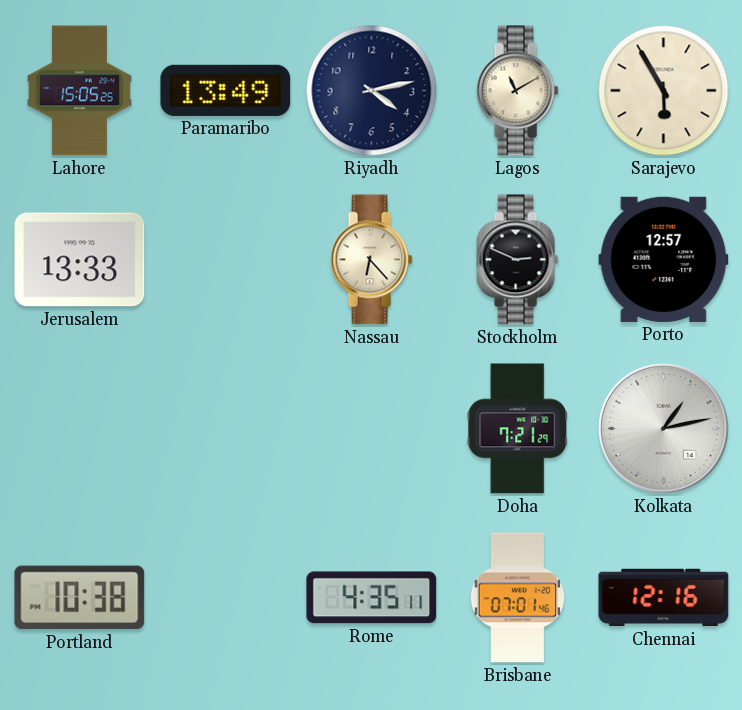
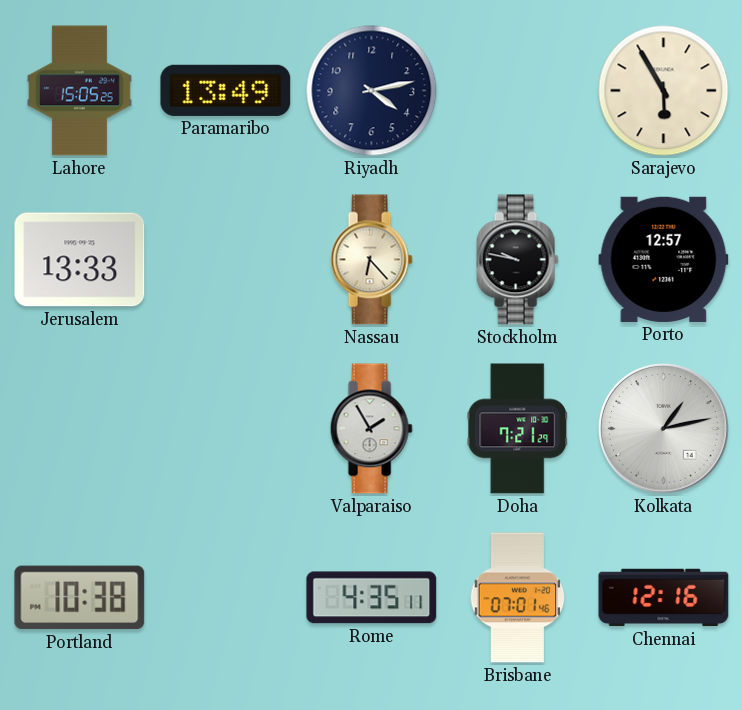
Lagos: 11:10 -> none (517, 91)
Stockholm: 2:49 -> 9:47 (517, 260)
Valparaiso: none -> 1:55 (371, 429)
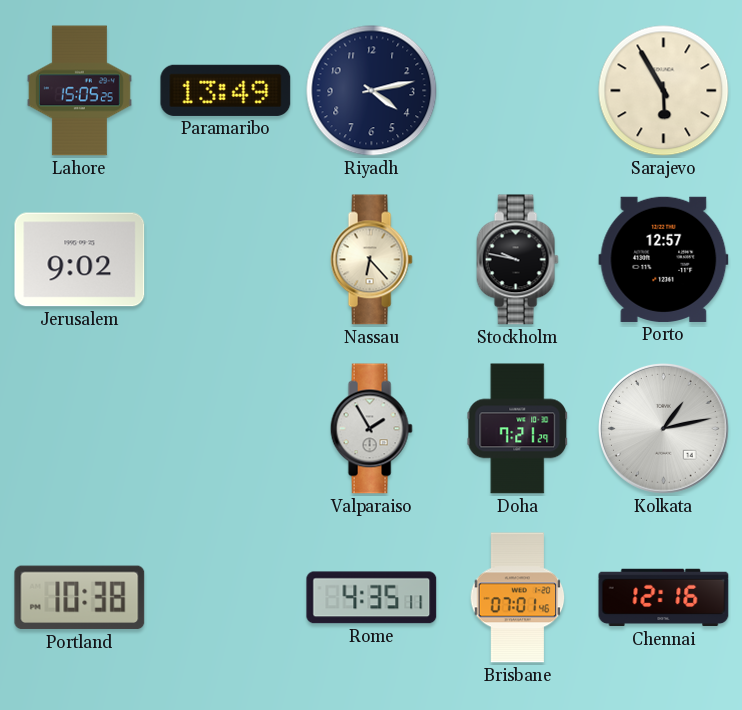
Jerusalem: 13:33 -> 9:02 (80, 260)
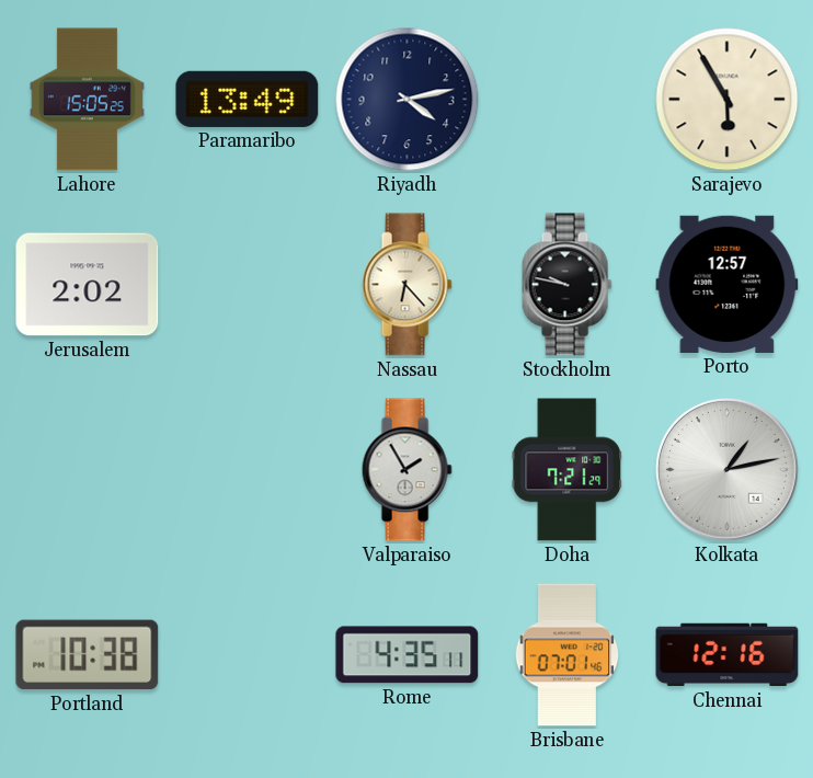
Jerusalem: 9:02 -> 2:02 (88, 285)
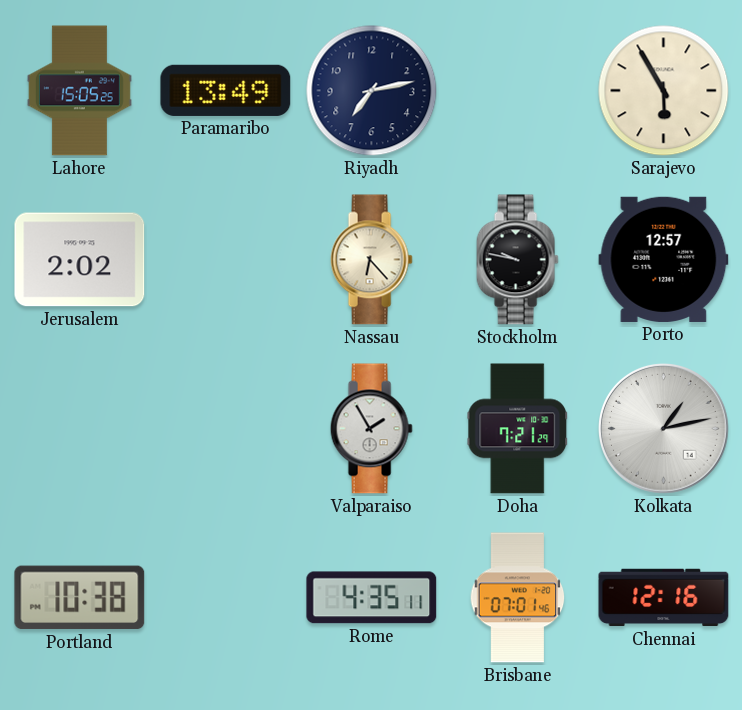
Riyadh: 4:13 -> 7:13 (372, 91)
